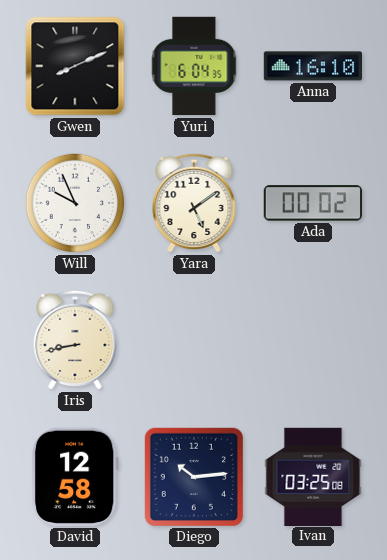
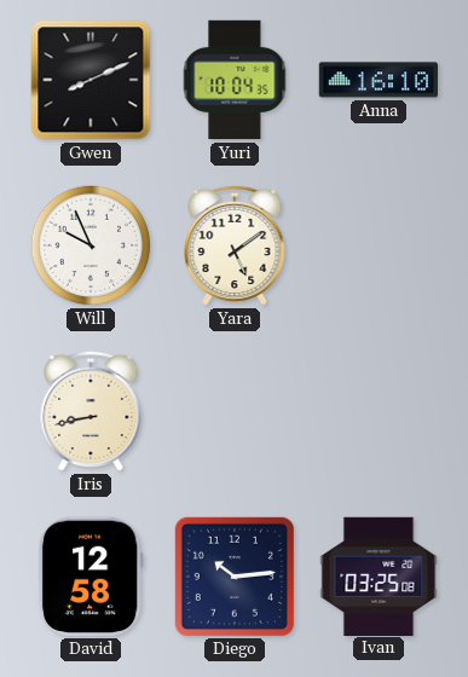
Yuri: 6:04 -> 10:04 (235, 80)
Ada: 00:02 -> none (312, 203)
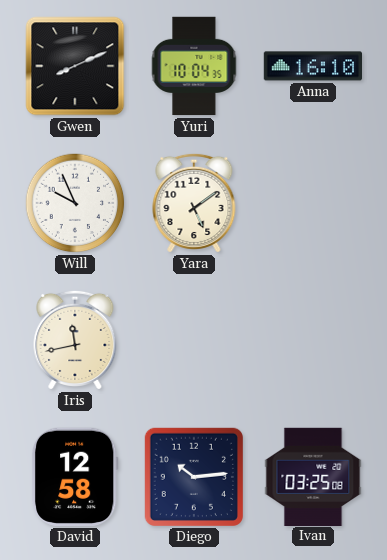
Iris: 8:43 -> 11:43 (75, 340)
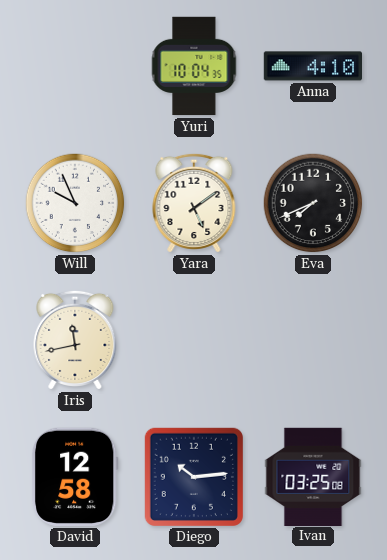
Gwen: 8:11 -> none (75, 66)
Anna: 16:10 -> 4:10 (313, 66)
Eva: none -> 7:41 (313, 203)
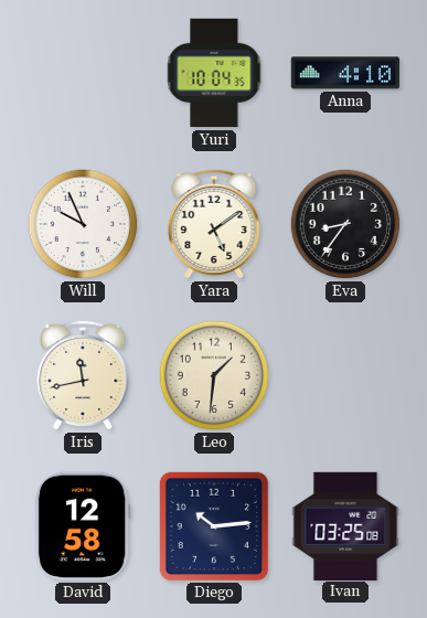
Eva: 7:41 -> 8:36 (345, 224)
Leo: none -> 1:31 (214, 375)
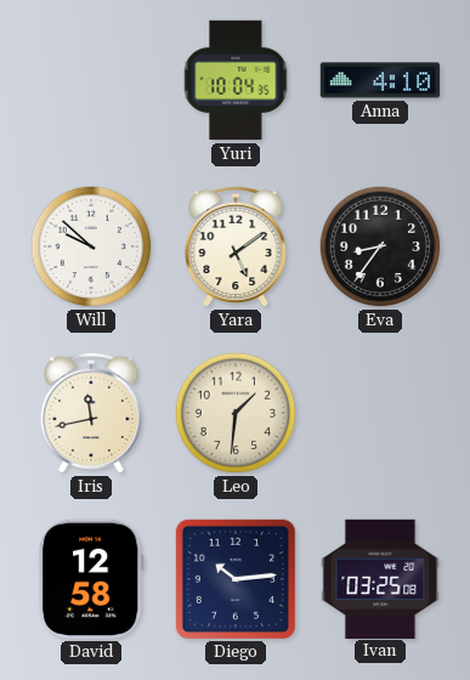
Will: 9:56 -> 9:52 (91, 246)
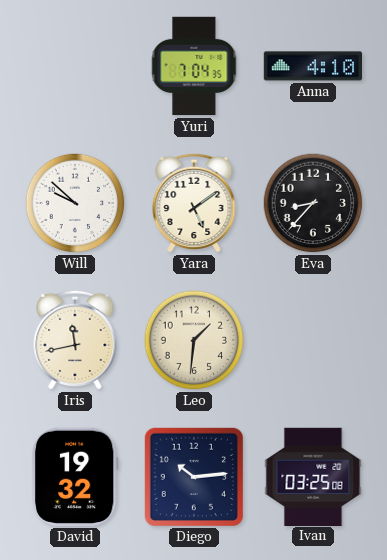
Yuri: 10:04 -> 7:04 (194, 66)
Eva: 8:36 -> 8:37 (313, 203)
David: 12:58 -> 19:32 (75, 477)
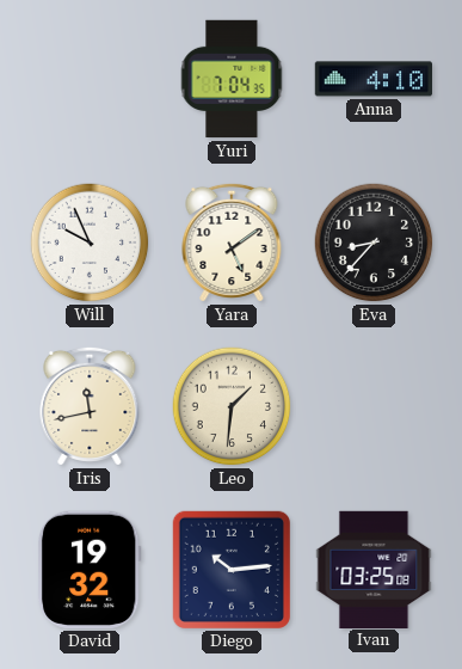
Will: 9:52 -> 9:56 (90, 243)
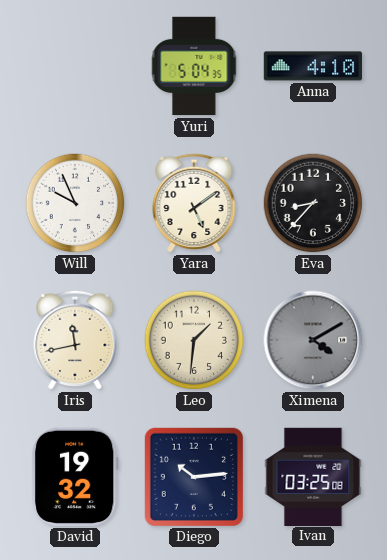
Yuri: 7:04 -> 5:04 (194, 66)
Ximena: none -> 4:10 (313, 340)
